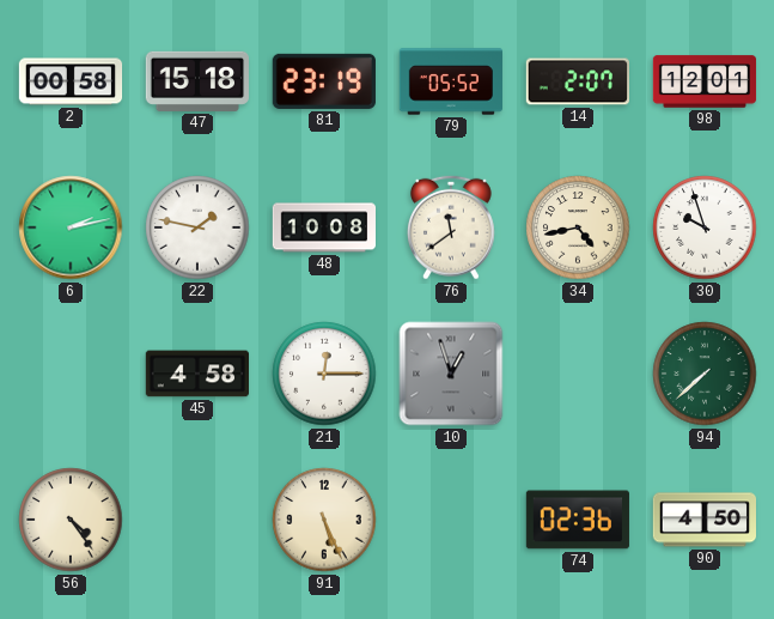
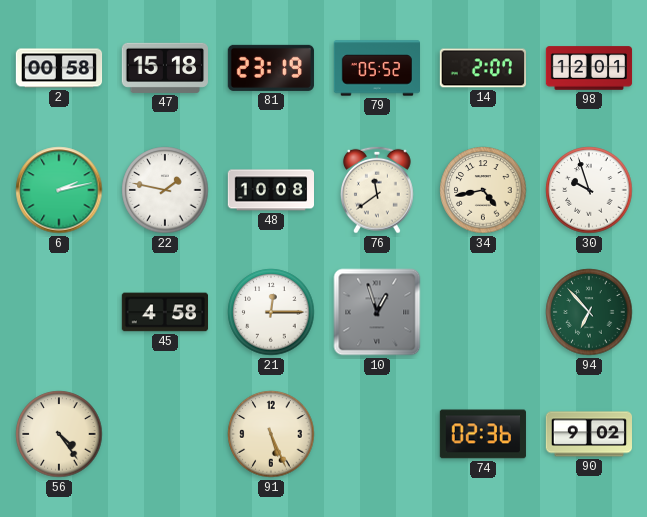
94: 7:38 -> 6:53 (589, 312)
90: 4:50 -> 9:02 (588, 434)
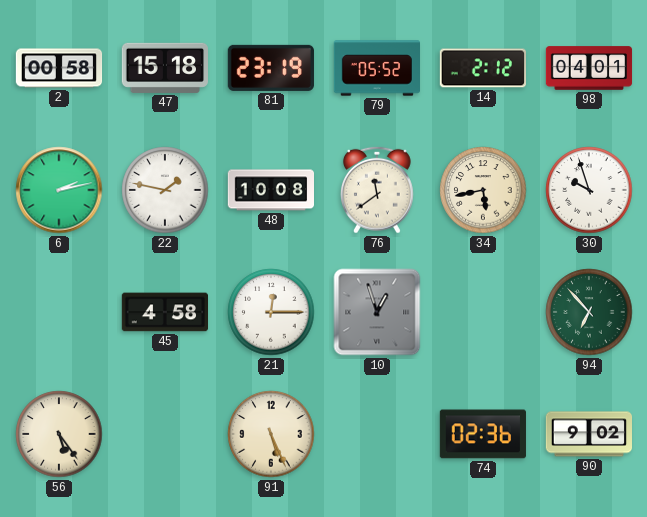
14: 2:07 -> 2:12 (482, 68)
98: 12:01 -> 04:01 (589, 68)
34: 4:43 -> 5:43 (483, 190)
56: 4:24 -> 5:24 (59, 434)
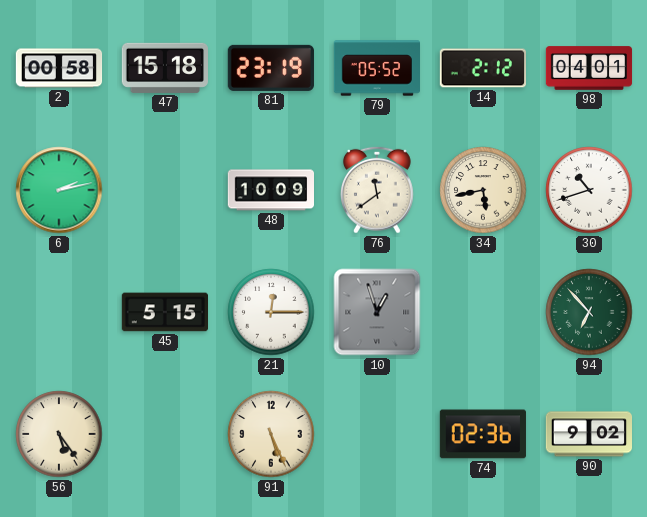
22: 1:47 -> none (165, 190)
48: 10:08 -> 10:09 (270, 190)
30: 9:57 -> 10:42 (589, 190)
45: 4:58 -> 5:15 (164, 312)
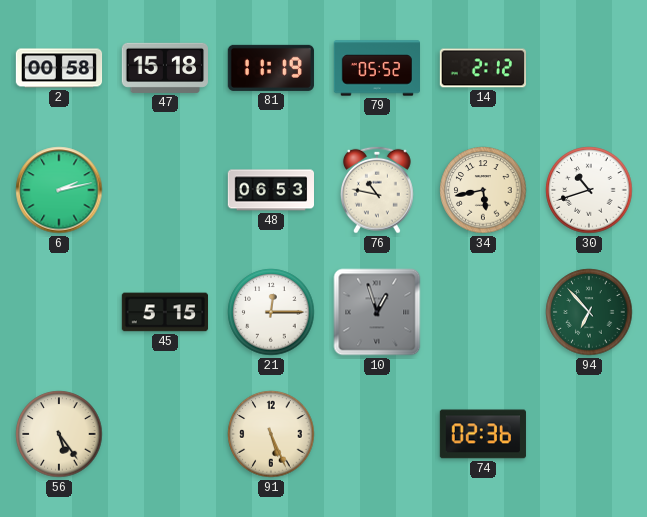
81: 23:19 -> 11:19 (271, 68)
98: 04:01 -> none (589, 68)
48: 10:09 -> 06:53 (270, 190)
76: 11:39 -> 10:47 (377, 190)
90: 9:02 -> none (588, 434)
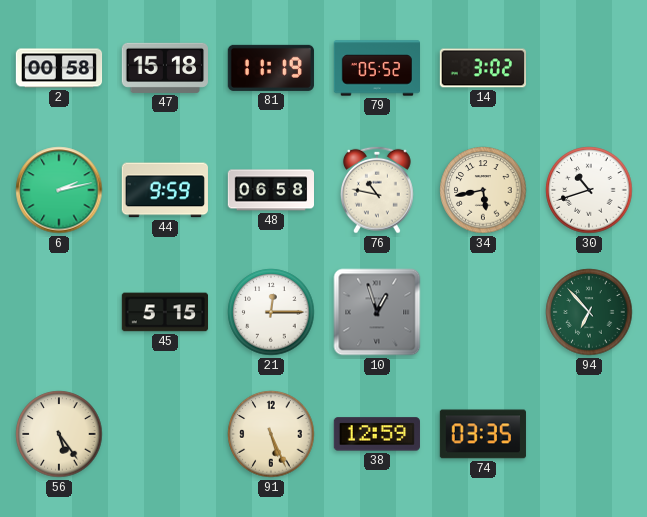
14: 2:12 -> 3:02 (482, 68)
44: none -> 9:59 (165, 190)
48: 06:53 -> 06:58 (270, 190)
38: none -> 12:59 (377, 434)
74: 02:36 -> 03:35 (483, 434)
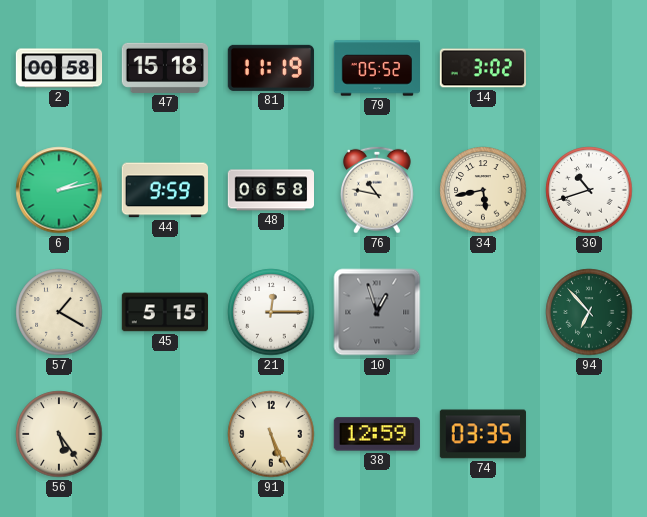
57: none -> 1:20 (59, 312)
